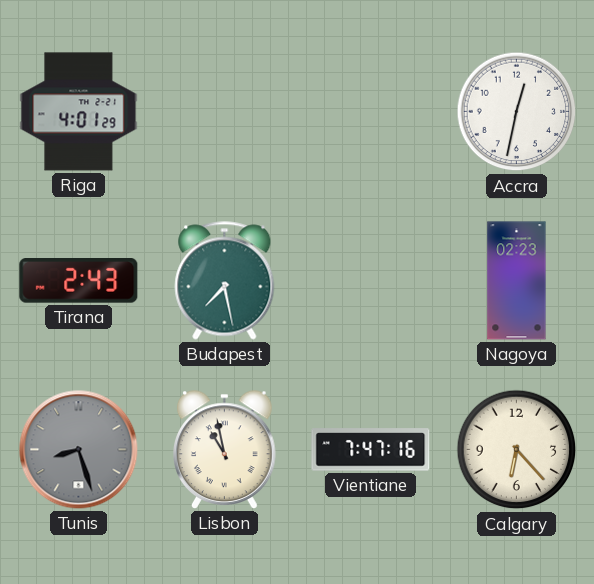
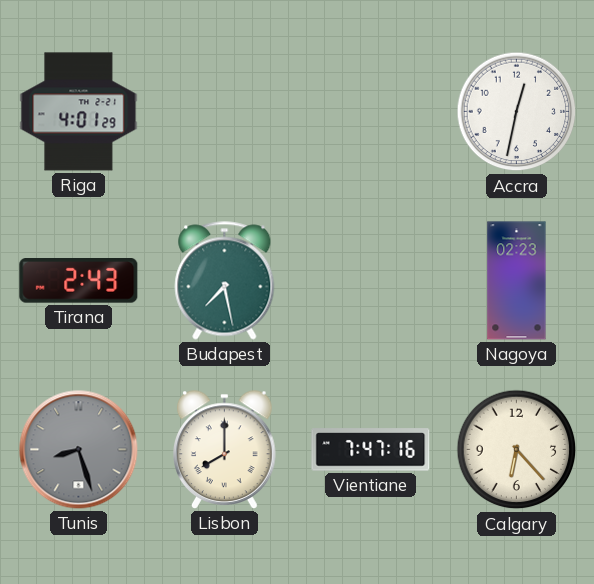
Lisbon: 10:58 -> 8:00 (225, 450)
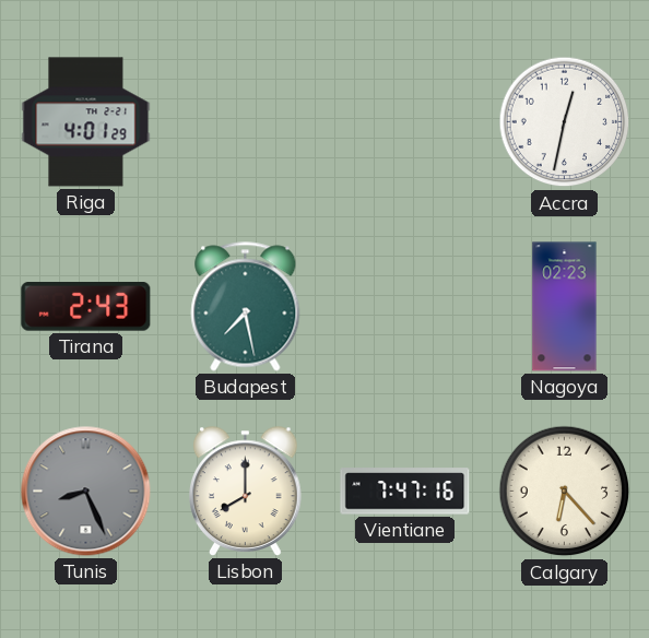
Tunis: 8:27 -> 8:26 (86, 492)
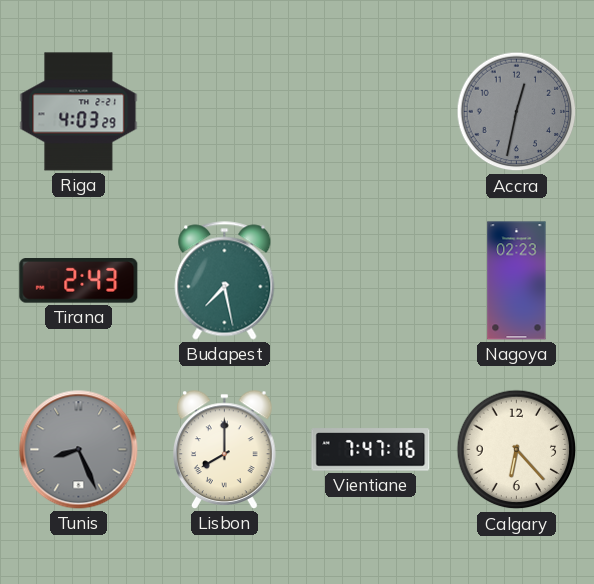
Riga: 4:01 -> 4:03 (79, 112)
Accra dial: white -> grey (517, 112)
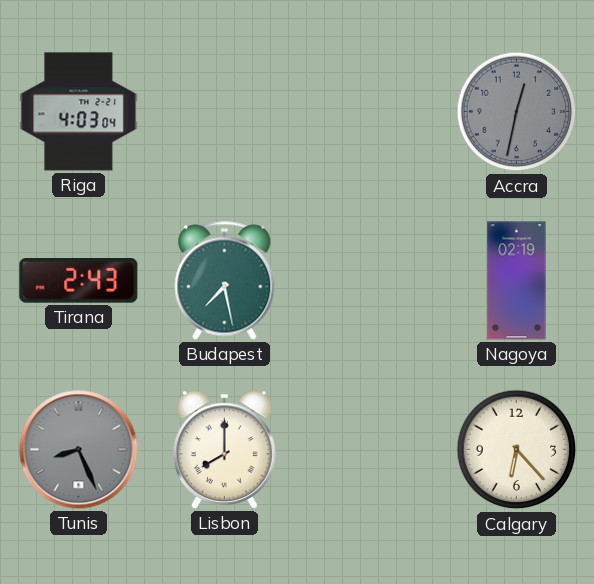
Riga: 4:03:29 -> 4:03:04 (79, 112)
Nagoya: 02:23 -> 02:19 (517, 281)
Vientiane: 7:47 -> none (371, 450)
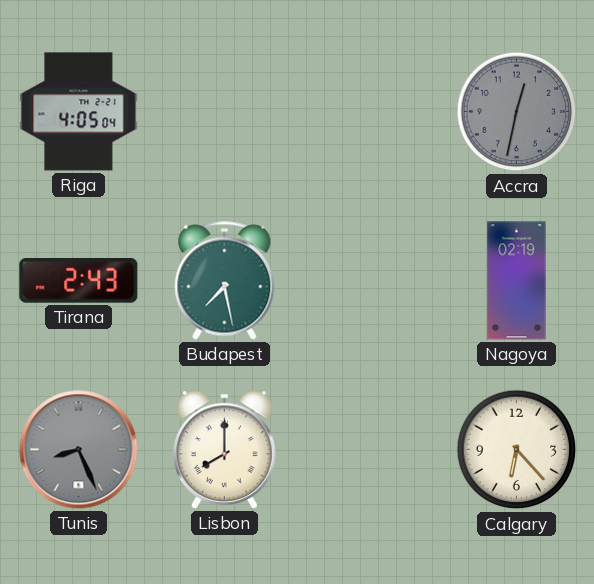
Riga: 4:03 -> 4:05 (79, 112)
